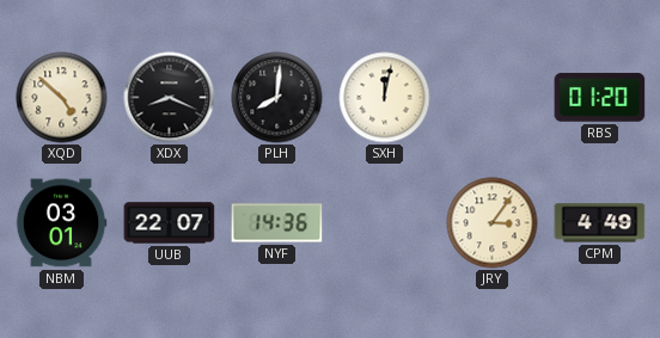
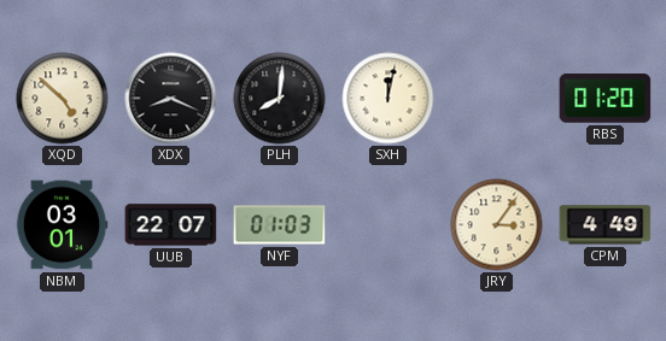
NYF: 14:36 -> 01:03 (280, 225)
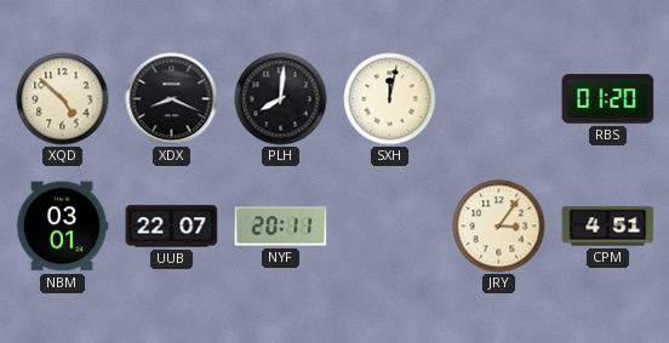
NYF: 01:03 -> 20:11 (281, 227)
CPM: 4:49 -> 4:51 (608, 227)
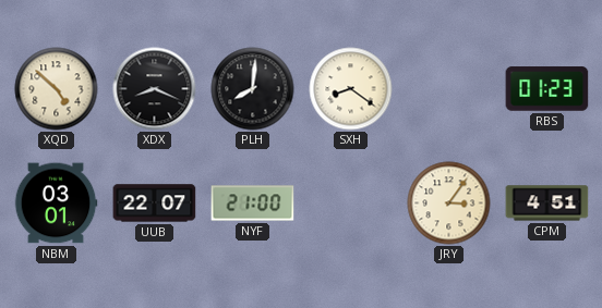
SXH: 12:02 -> 8:21 (351, 89)
RBS: 01:20 -> 01:23 (547, 89)
NYF: 20:11 -> 21:00 (253, 204)
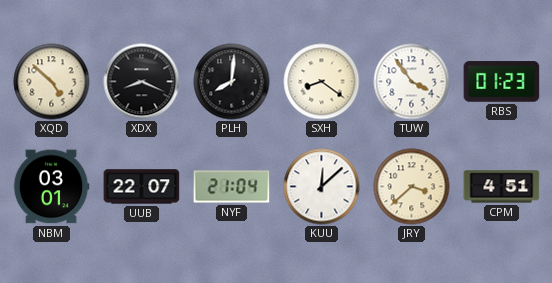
TUW: none -> 3:54 (412, 82)
NYF: 21:00 -> 21:04 (232, 187)
KUU: none -> 12:08 (322, 187)
JRY: 3:06 -> 3:38 (412, 187)
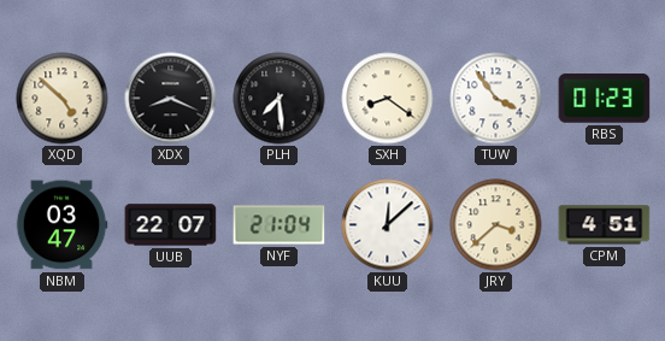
PLH: 8:01 -> 7:29 (279, 99)
NBM: 03:01 -> 03:47 (61, 225)
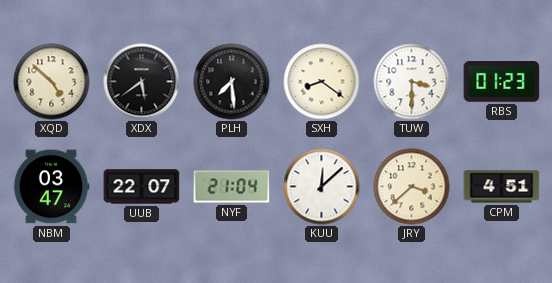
XDX: 8:19 -> 5:39 (142, 82)
TUW: 3:54 -> 3:30 (412, 82)
